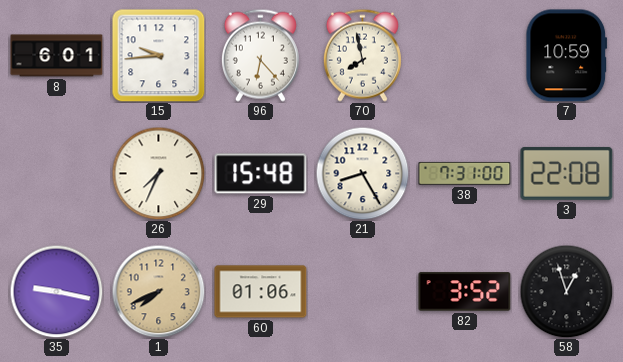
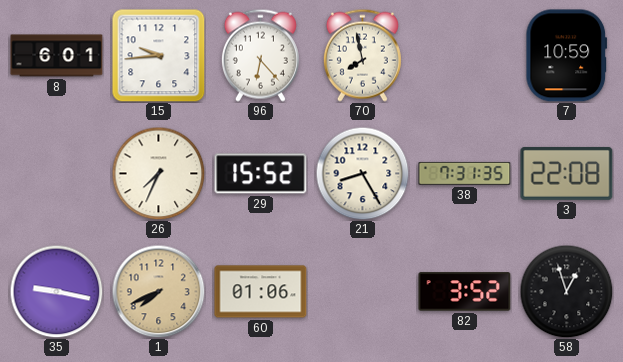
29: 15:48 -> 15:52 (261, 174)
38: 7:31:00 -> 7:31:35 (465, 173)
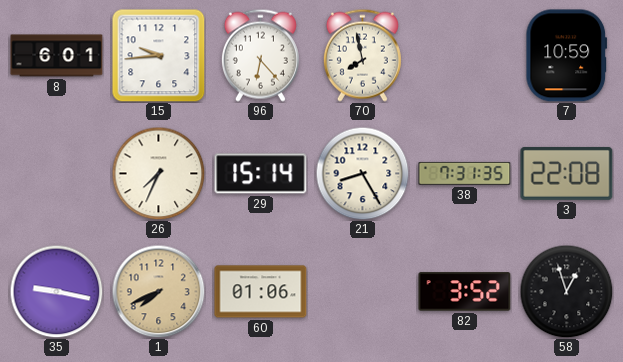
29: 15:52 -> 15:14 (261, 174)
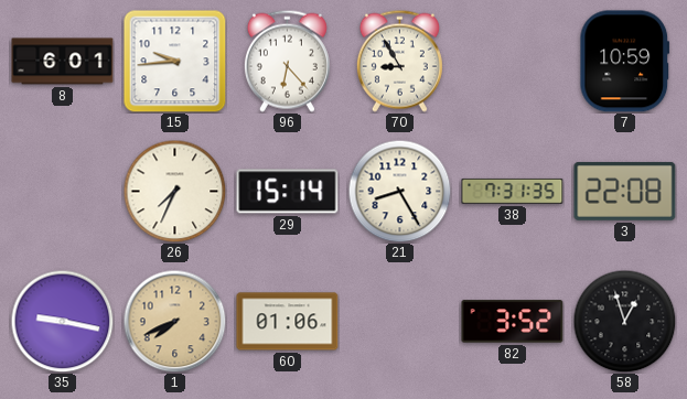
70: 7:58 -> 8:55 (399, 61)
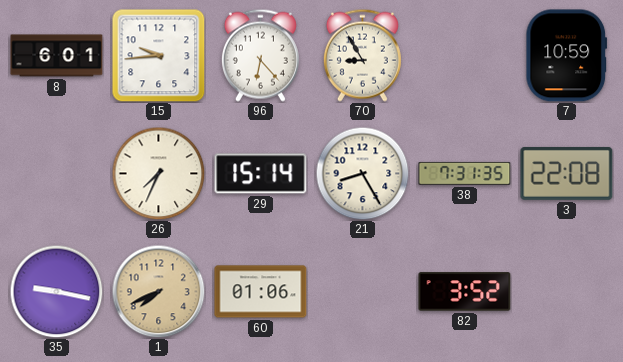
58: 12:57 -> none (624, 321)
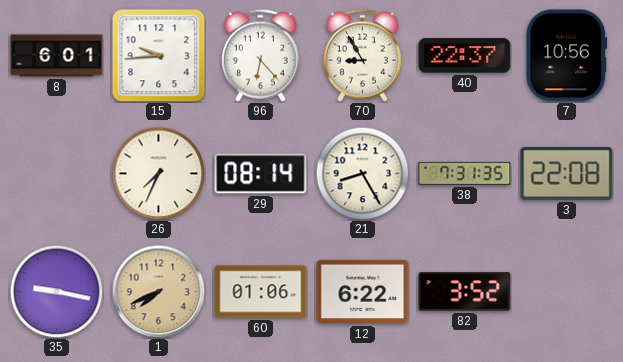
40: none -> 22:37 (465, 56)
7: 10:59 -> 10:56 (567, 56)
29: 15:14 -> 08:14 (261, 174)
12: none -> 6:22 (363, 292)
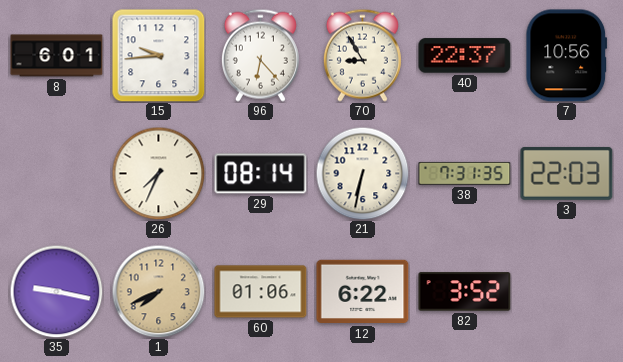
21: 8:25 -> 6:32 (362, 173)
3: 22:08 -> 22:03 (567, 173)
